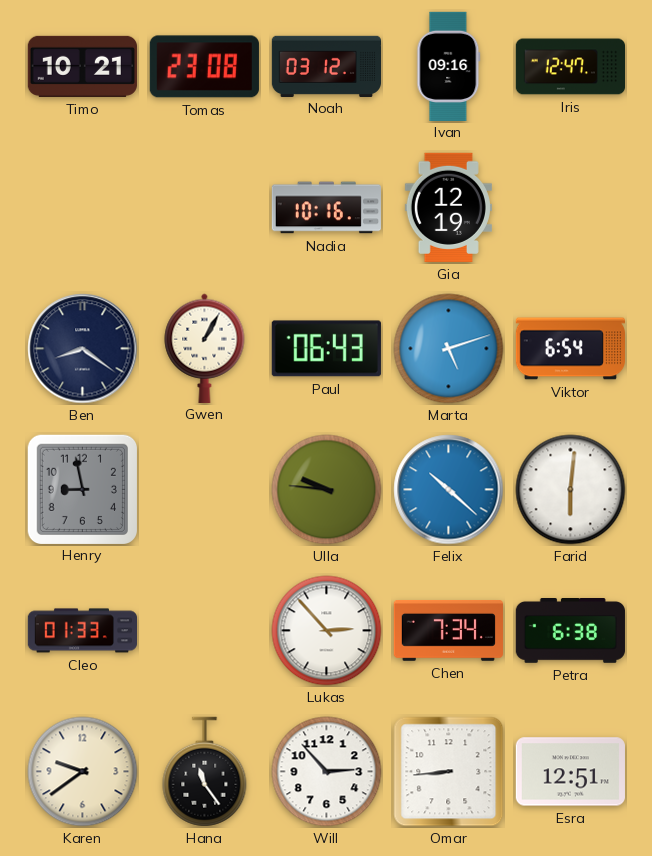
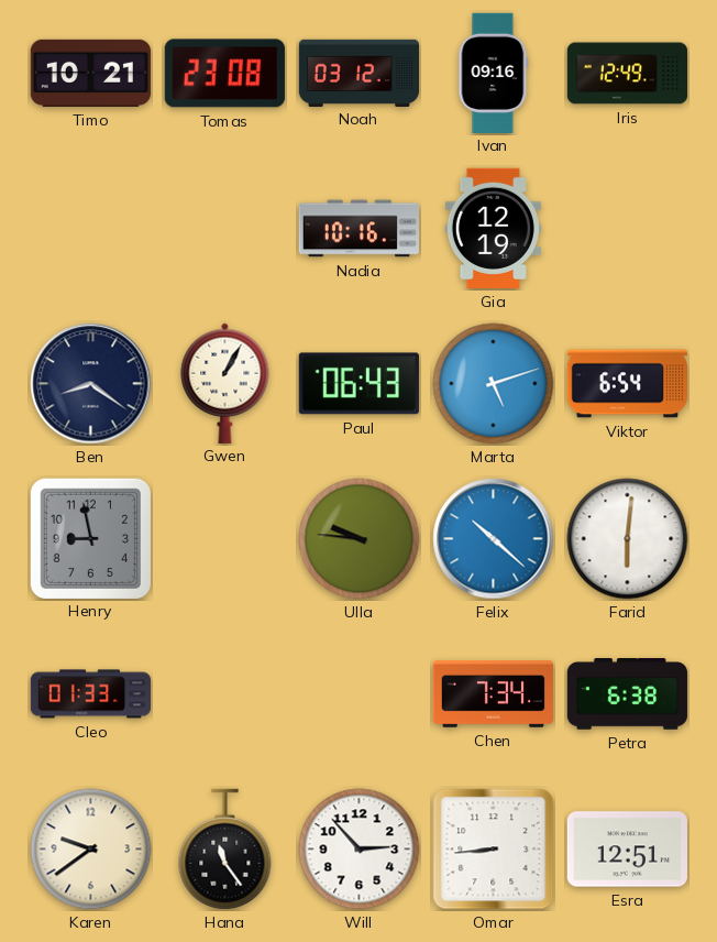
Iris: 12:47 -> 12:49 (627, 74)
Lukas: 2:53 -> none (327, 631)
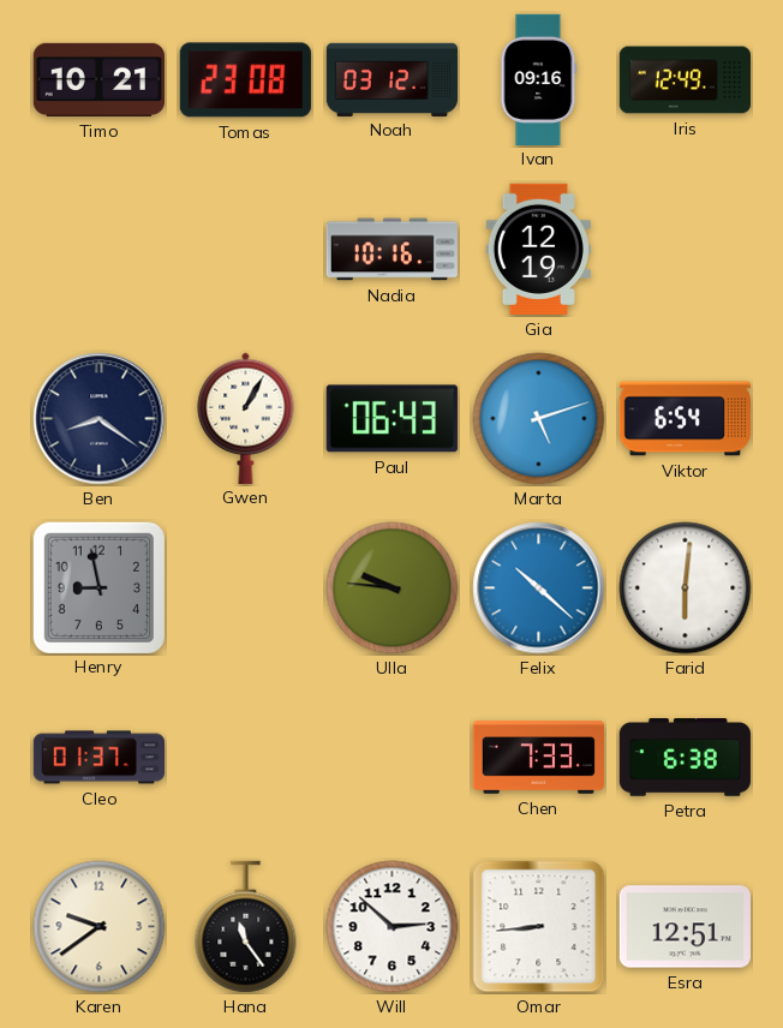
Cleo: 01:33 -> 01:37 (98, 758)
Chen: 7:34 -> 7:33 (538, 758)
Will: 2:53 -> 2:52 (393, 927)
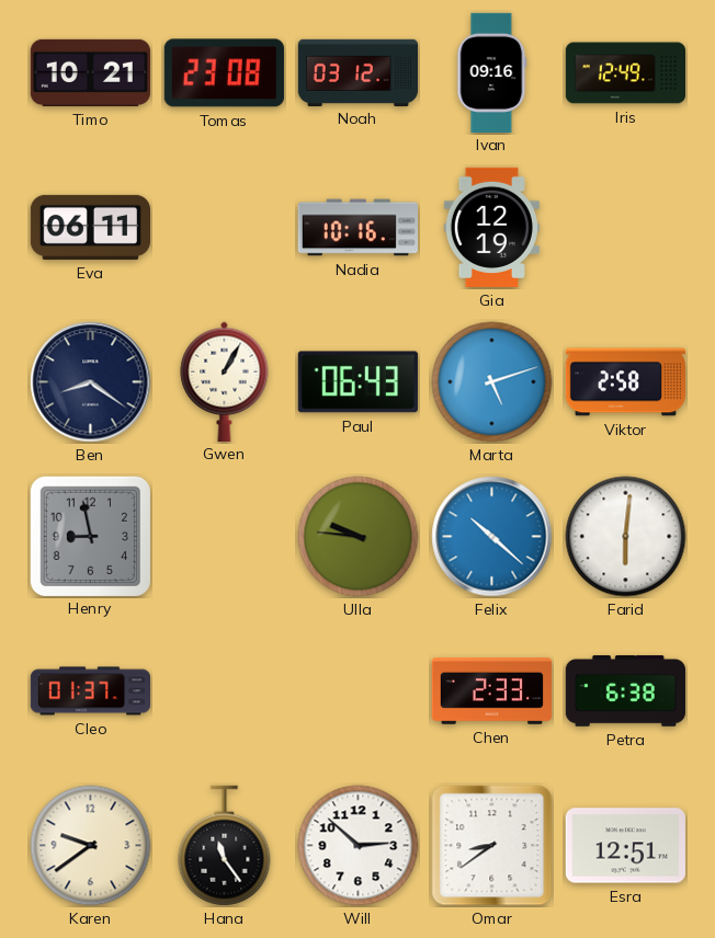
Eva: none -> 06:11 (90, 227)
Viktor: 6:54 -> 2:58 (625, 382)
Chen: 7:33 -> 2:33 (491, 691)
Omar: 8:44 -> 8:39 (492, 846)
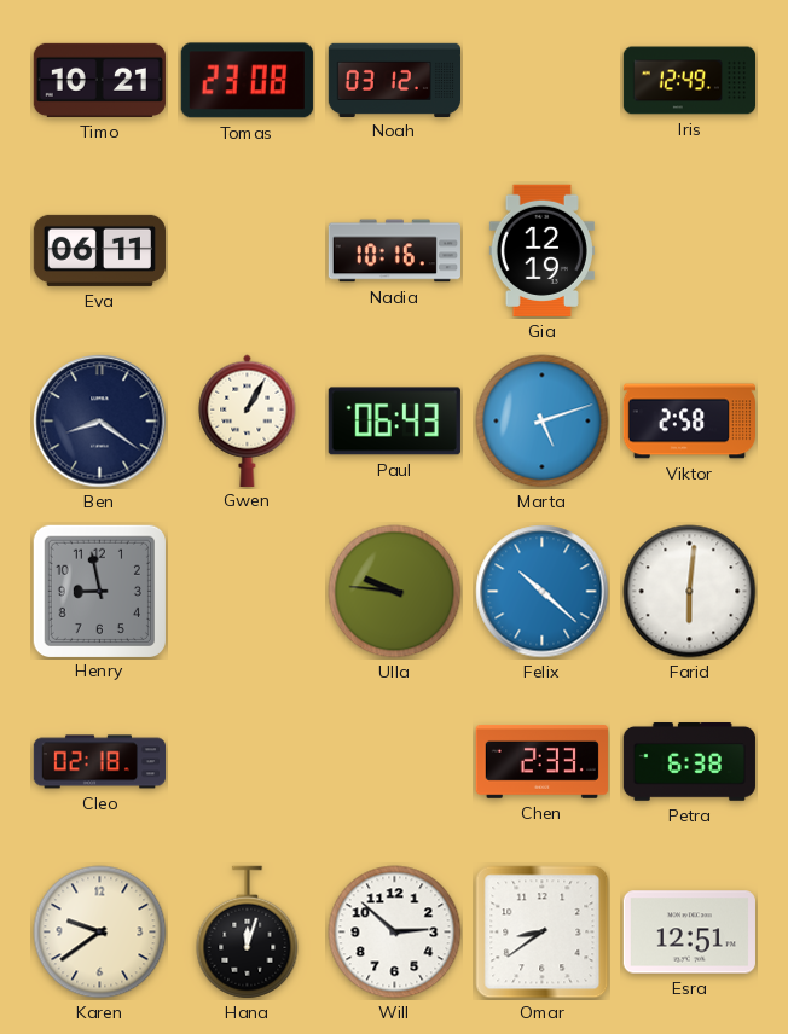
Ivan: 09:16 -> none (492, 72)
Cleo: 01:37 -> 02:18 (99, 762)
Hana: 11:24 -> 12:03 (248, 933)
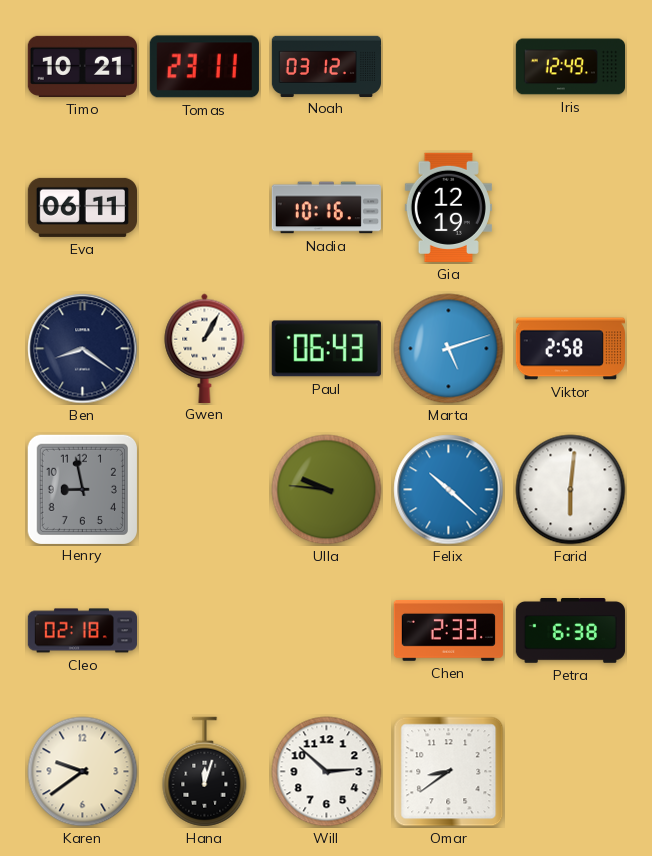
Tomas: 23:08 -> 23:11 (204, 67)
Esra: 12:51 -> none (689, 933)
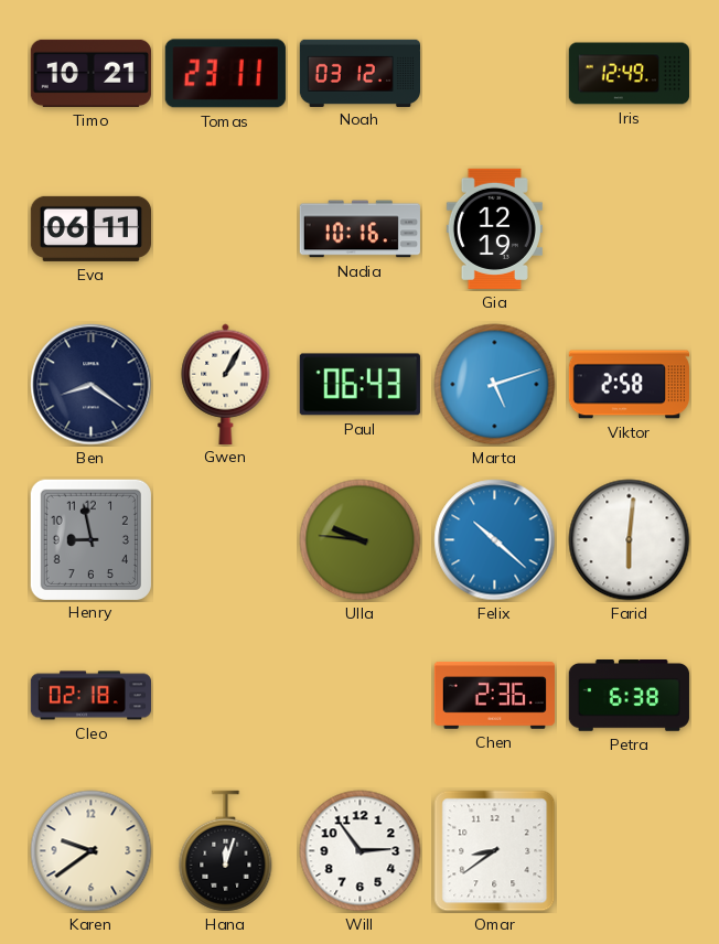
Chen: 2:33 -> 2:36 (494, 696)
Will: 2:52 -> 2:54 (361, 851)
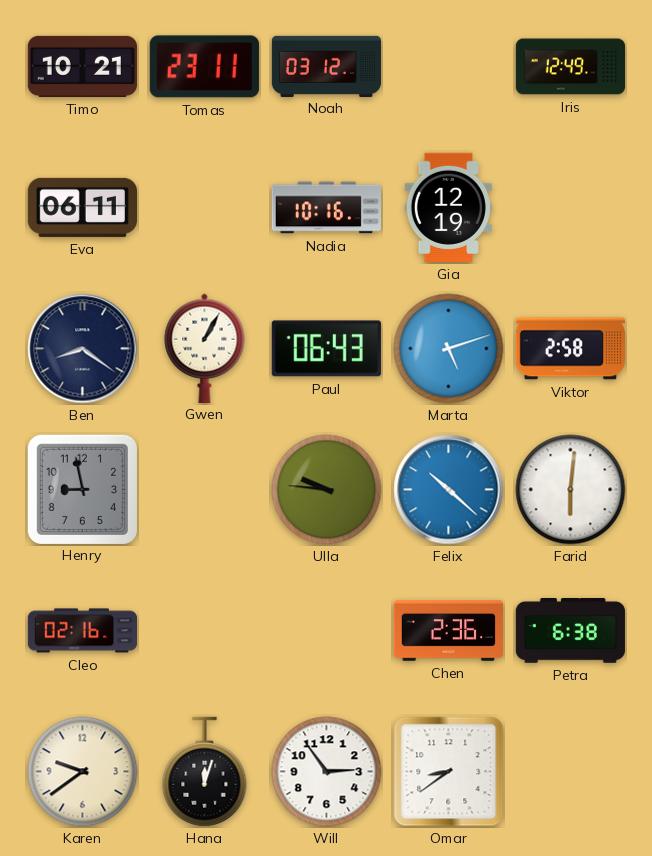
Cleo: 02:18 -> 02:16 (82, 631)
